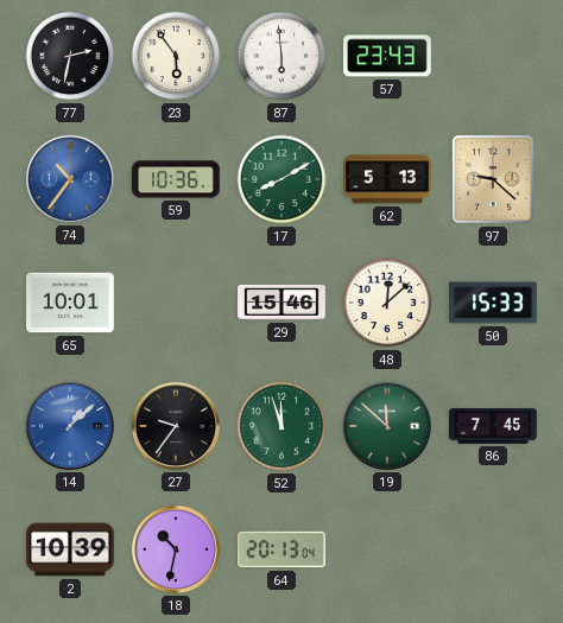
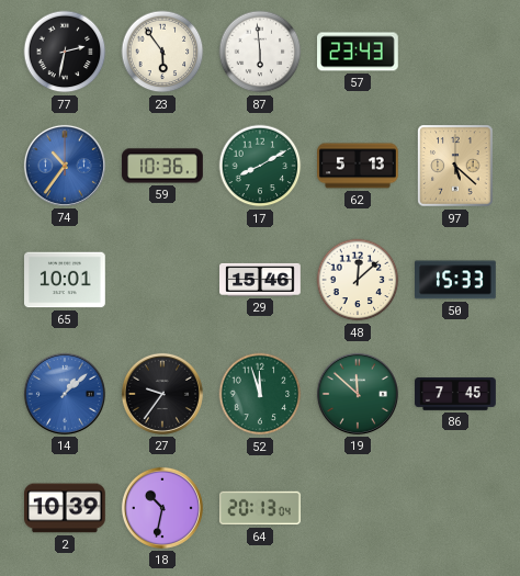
97: 9:22 -> 5:22 (455, 166)
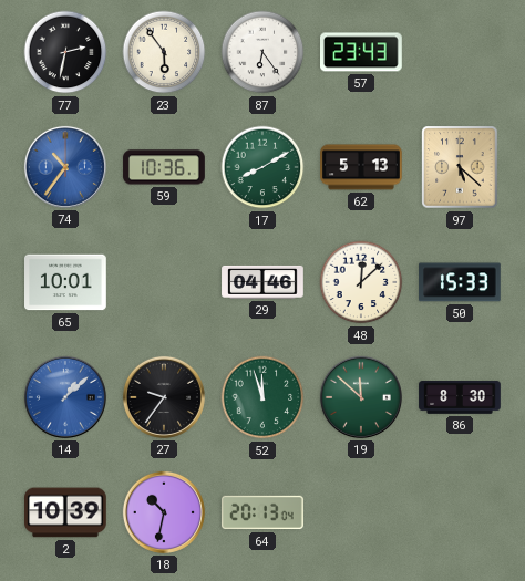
87: 5:59 -> 6:24 (262, 52)
29: 15:46 -> 04:46 (262, 282)
86: 7:45 -> 8:30 (460, 397)
